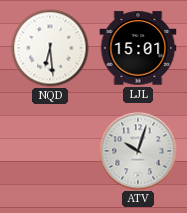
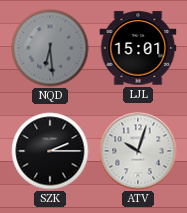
NQD dial: white -> grey (50, 48)
SZK: none -> 2:15 (50, 151)
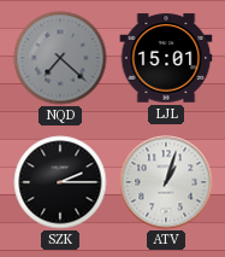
NQD: 6:29 -> 7:22 (60, 58)
ATV: 10:03 -> 1:03 (166, 182)
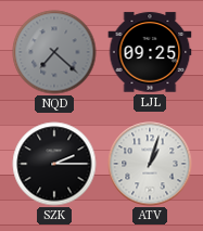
LJL: 15:01 -> 09:25 (150, 52)
